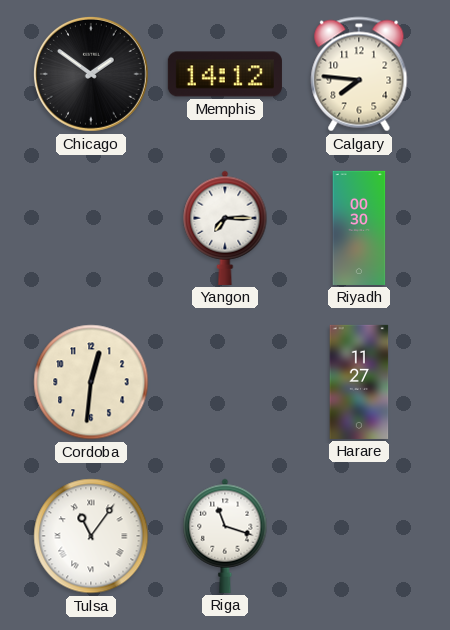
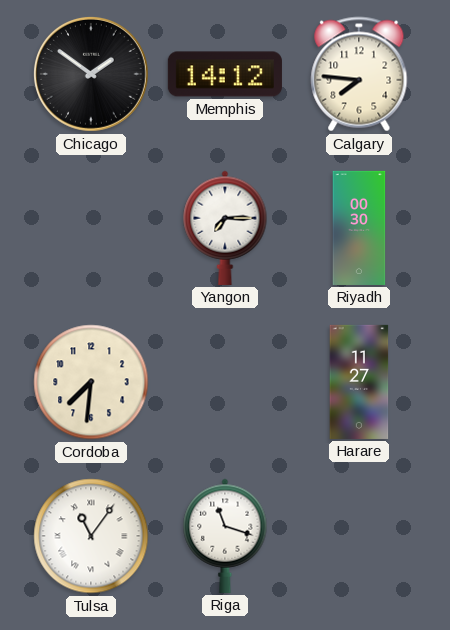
Cordoba: 12:31 -> 7:31 (91, 382)
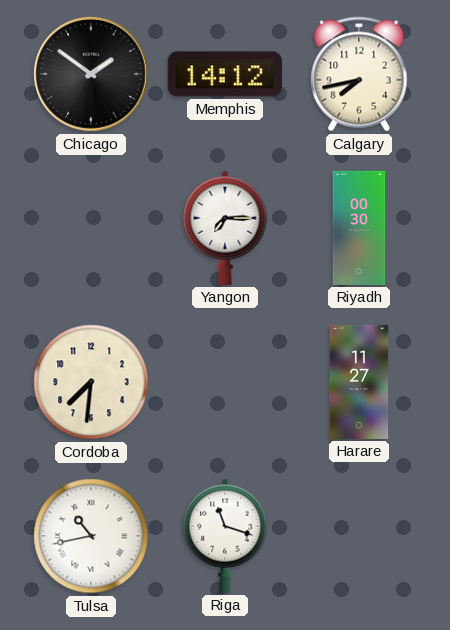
Calgary: 7:46 -> 7:43 (359, 74)
Tulsa: 11:06 -> 10:43 (91, 536)
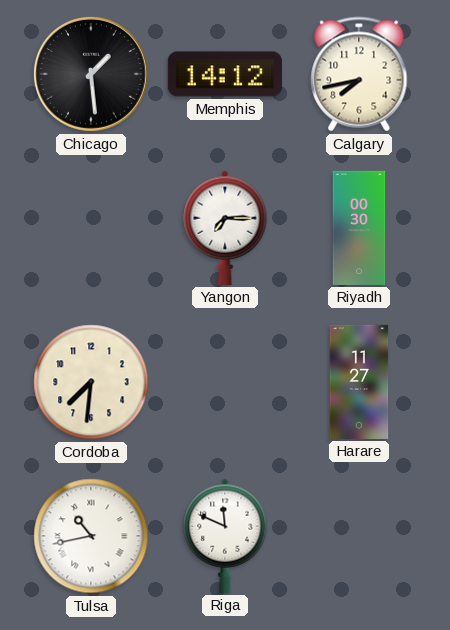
Chicago: 1:51 -> 1:29 (91, 74)
Riga: 11:18 -> 11:49 (225, 536)
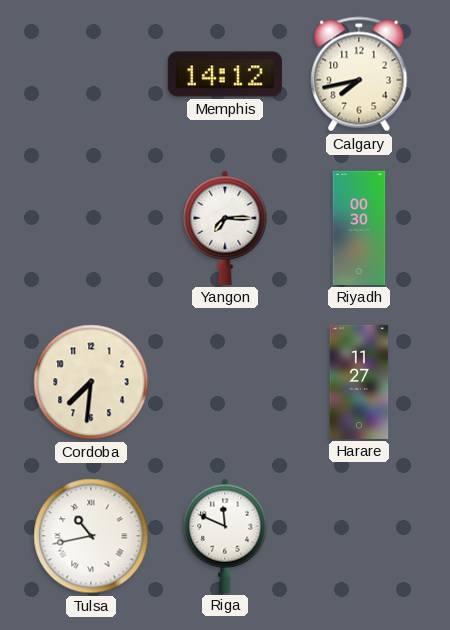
Chicago: 1:29 -> none (91, 74)
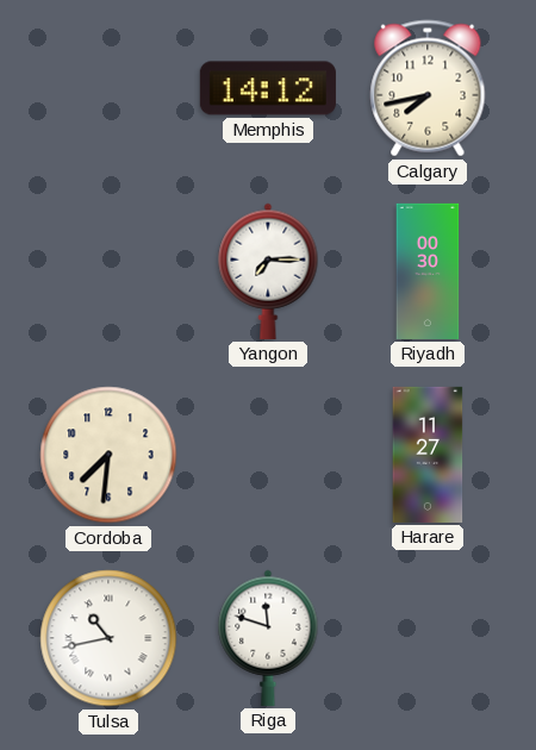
Riga: 11:49 -> 11:48 (268, 638)
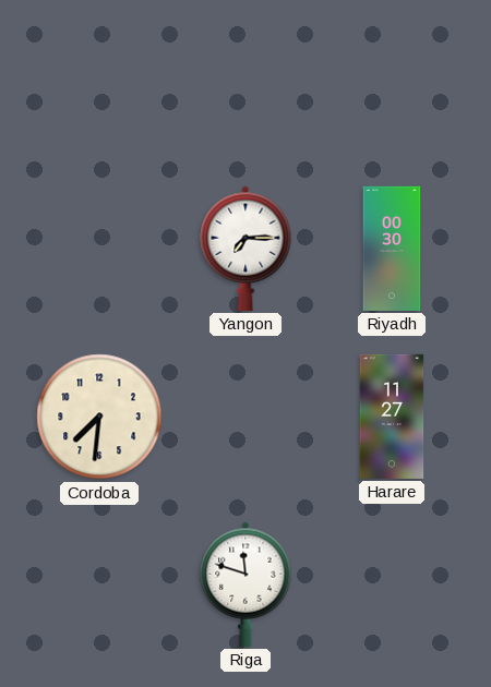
Memphis: 14:12 -> none (268, 88)
Calgary: 7:43 -> none (428, 88)
Tulsa: 10:43 -> none (108, 638)
